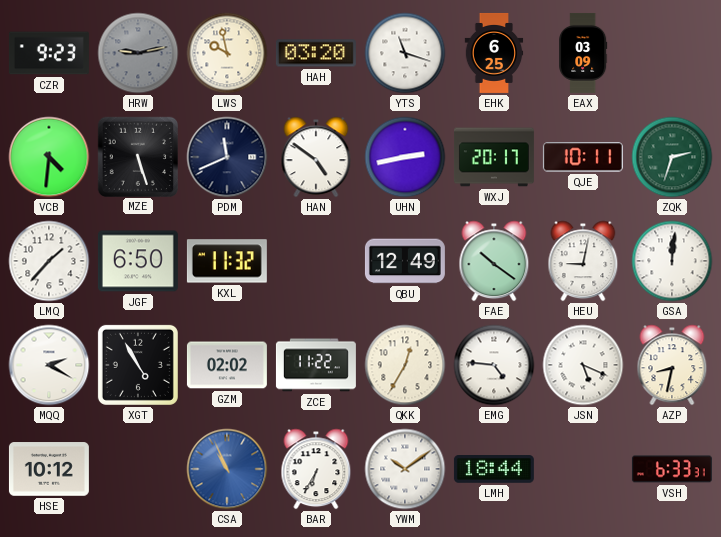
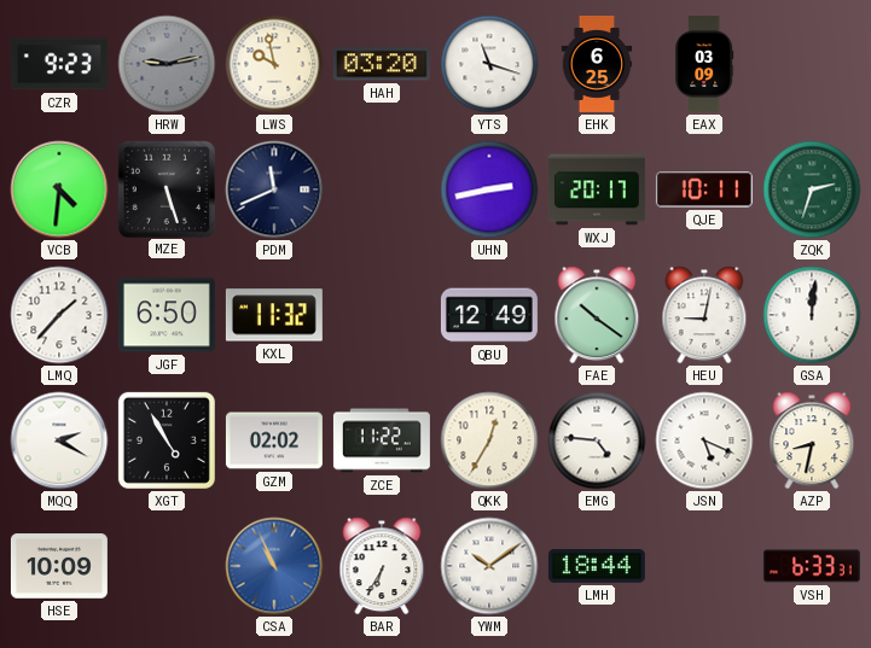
HAN: 4:51 -> none (316, 157)
HSE: 10:12 -> 10:09 (59, 566)
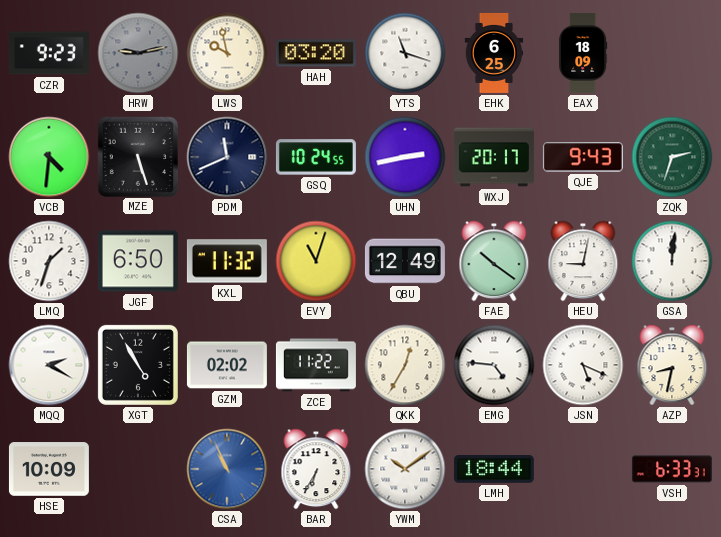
EAX: 03:09 -> 18:09 (583, 53)
GSQ: none -> 10:24 (316, 157)
QJE: 10:11 -> 9:43 (583, 157)
LMQ: 1:37 -> 1:33 (49, 261)
EVY: none -> 11:03 (316, 261)
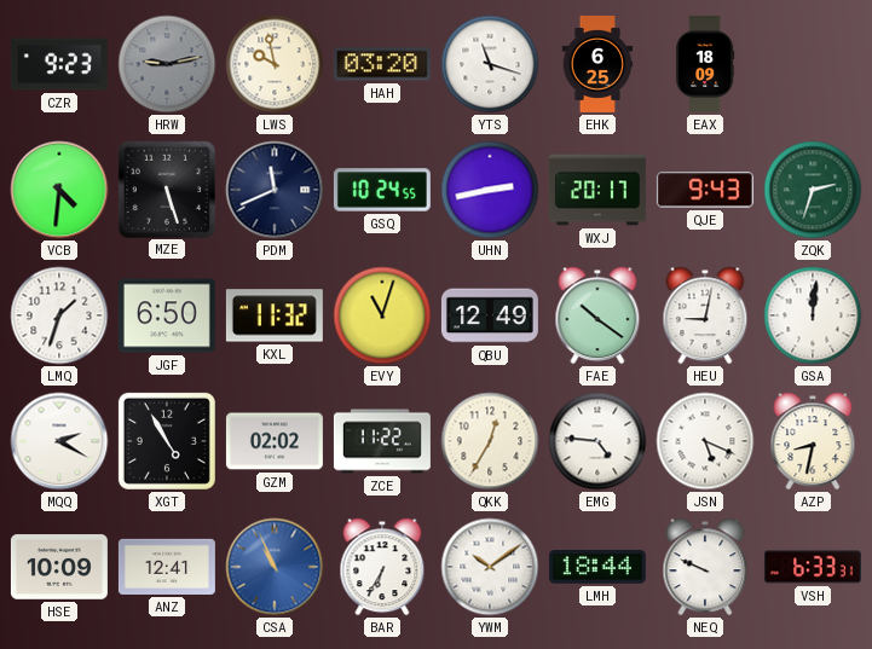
ANZ: none -> 12:41 (167, 567)
NEQ: none -> 9:49 (705, 567)
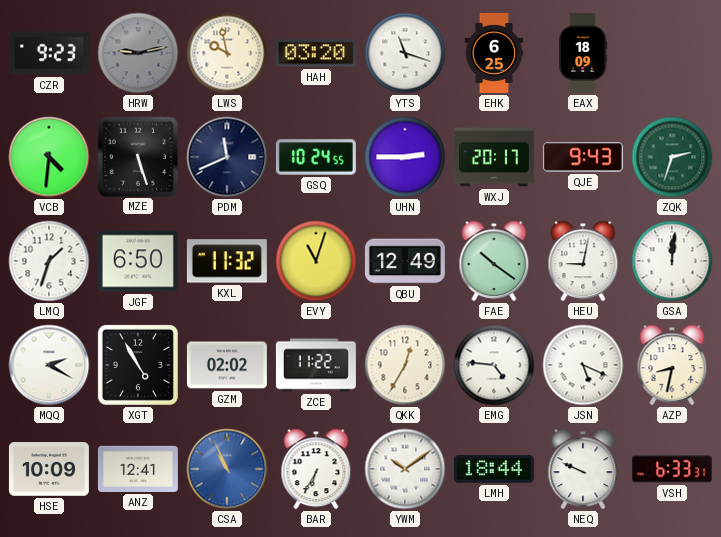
UHN: 2:43 -> 2:45 (405, 157)
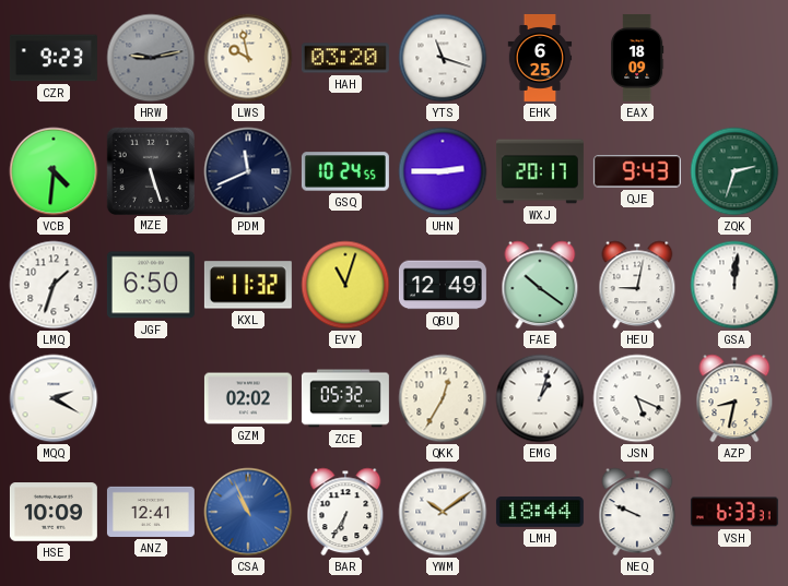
XGT: 4:55 -> none (138, 365)
ZCE: 11:22 -> 05:32 (345, 398)
EMG: 4:46 -> 1:03 (540, 398)
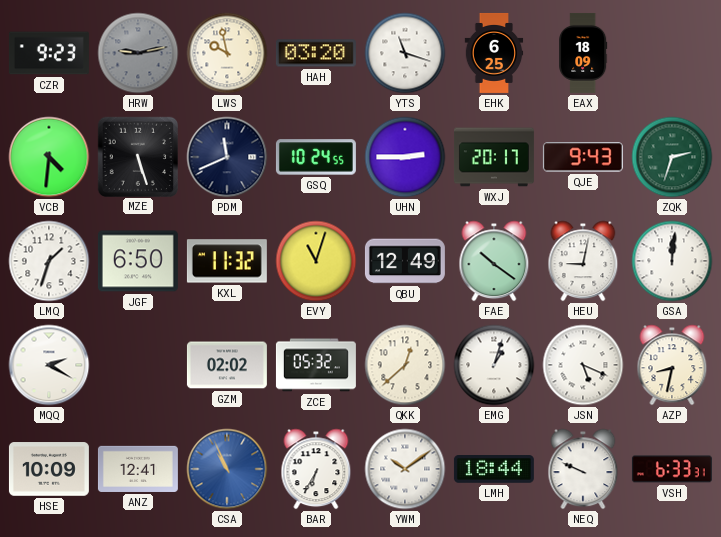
QKK: 12:35 -> 12:38 (405, 365)
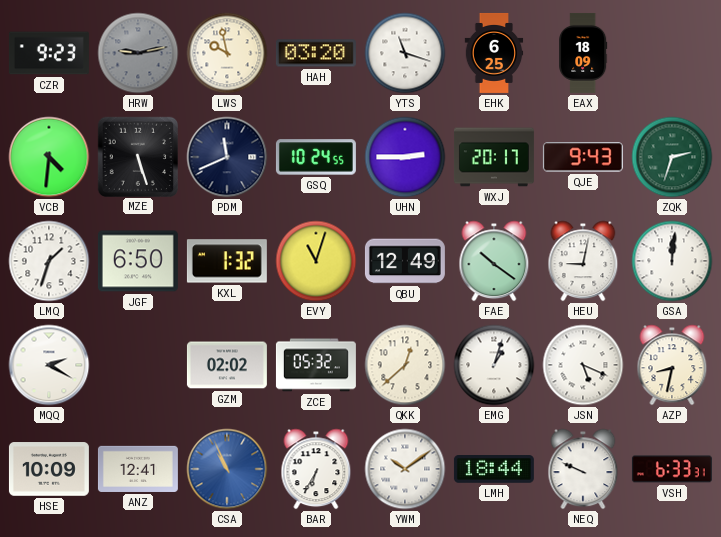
KXL: 11:32 -> 1:32 (227, 261)
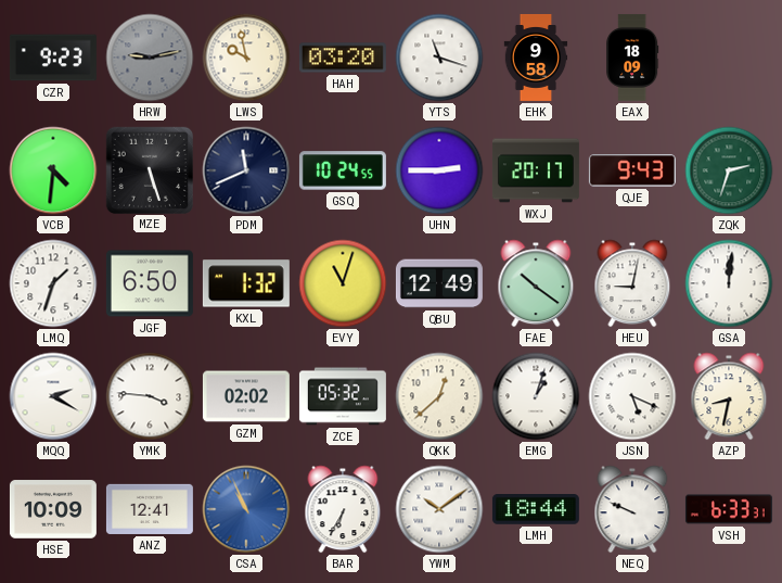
EHK: 6:25 -> 9:58 (536, 58)
YMK: none -> 3:46 (150, 396)
